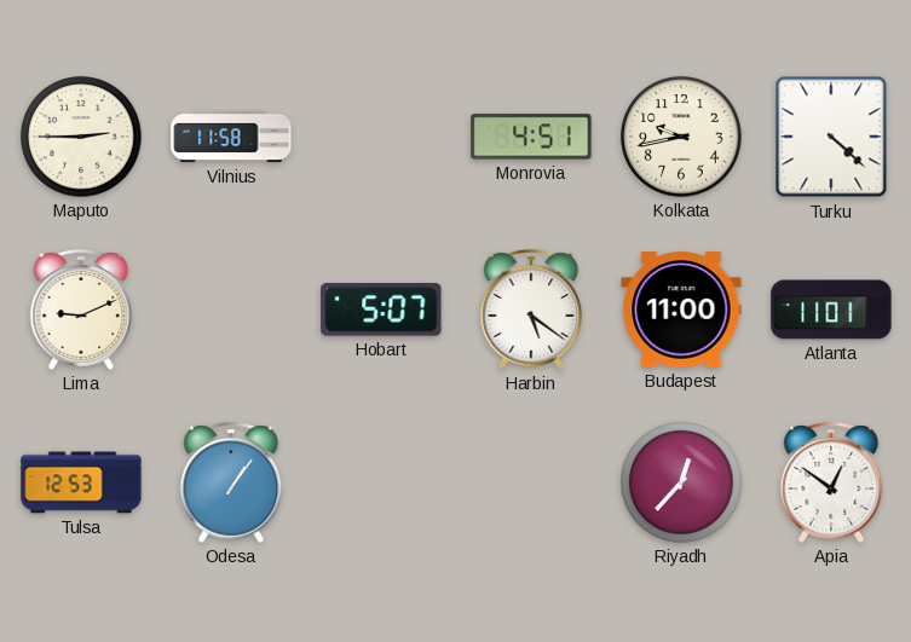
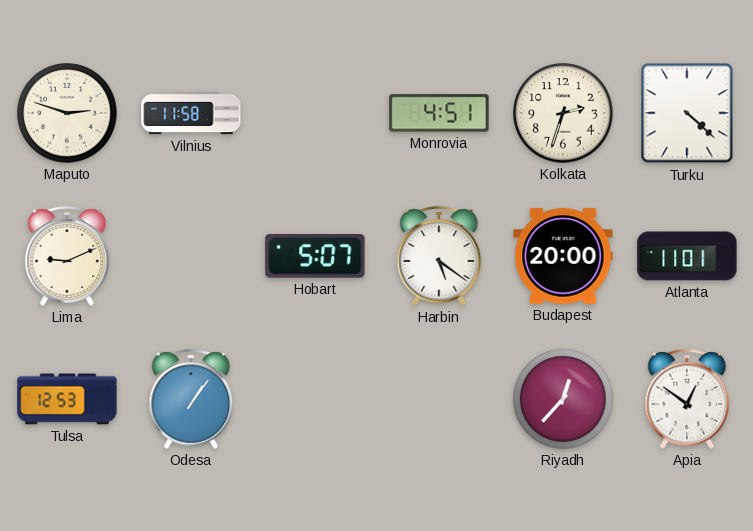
Maputo: 2:45 -> 2:48 (67, 113)
Kolkata: 9:43 -> 2:33 (563, 113)
Budapest: 11:00 -> 20:00 (563, 256)
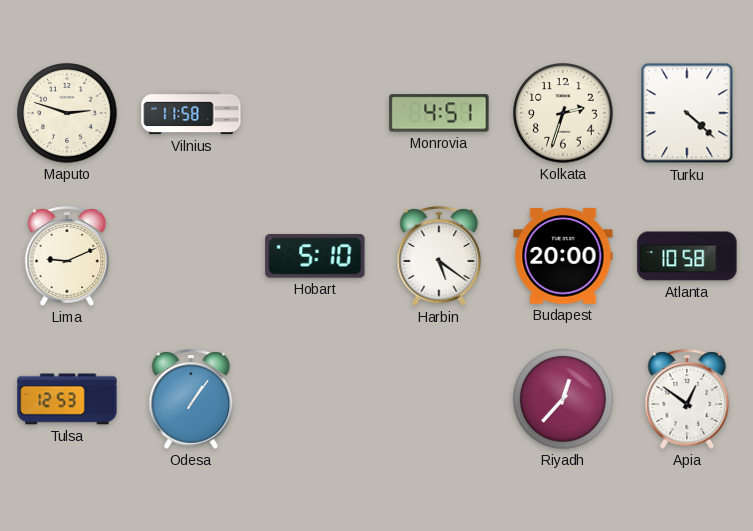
Hobart: 5:07 -> 5:10 (315, 256)
Atlanta: 11:01 -> 10:58 (687, 256)
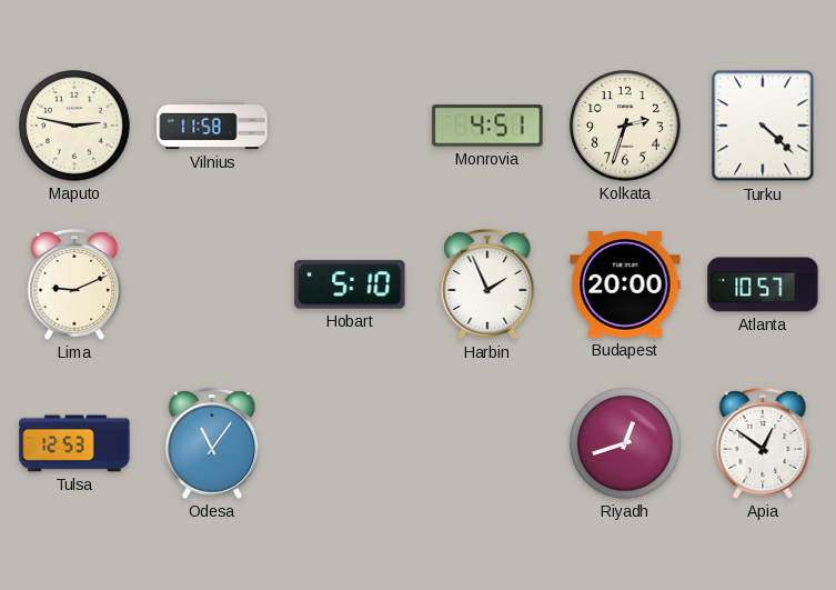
Maputo: 2:48 -> 2:47 (74, 126)
Harbin: 5:21 -> 1:56 (487, 284)
Atlanta: 10:58 -> 10:57 (763, 284)
Odesa: 1:06 -> 11:06 (212, 443)
Riyadh: 12:37 -> 12:42 (625, 443)
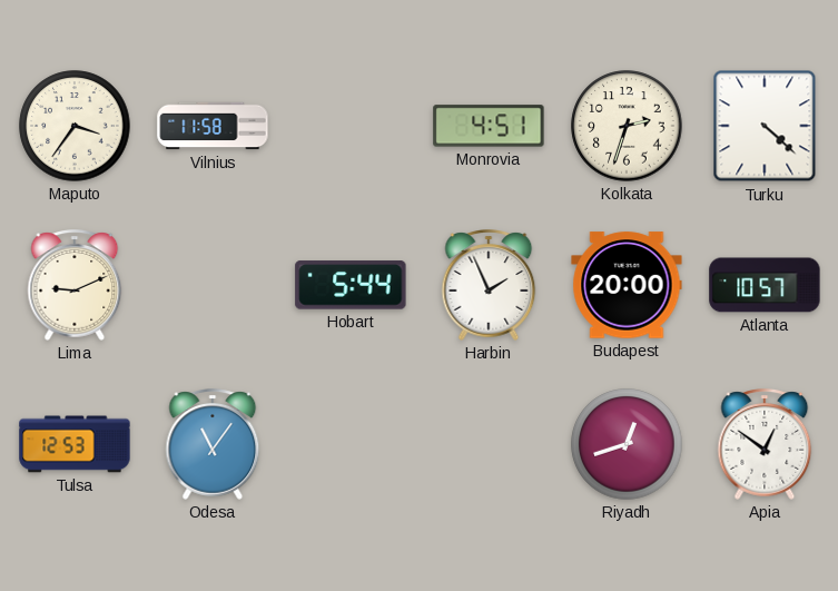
Maputo: 2:47 -> 3:36 (75, 126)
Hobart: 5:10 -> 5:44 (351, 285)
